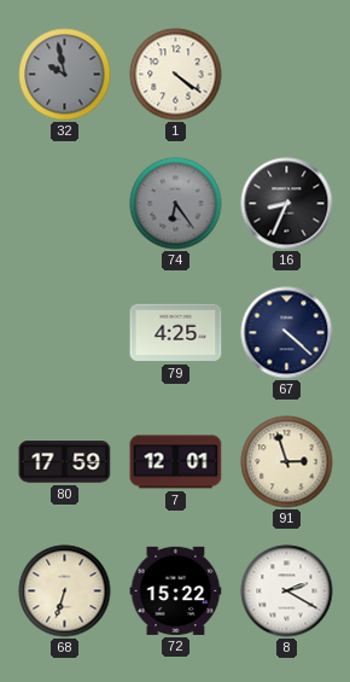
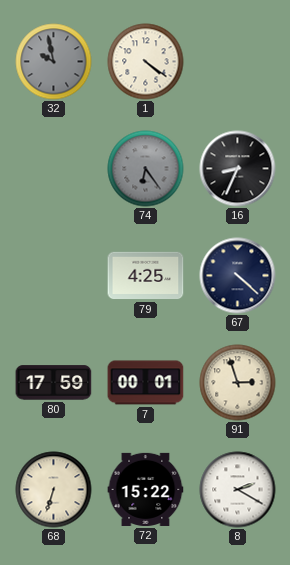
7: 12:01 -> 00:01 (146, 383)
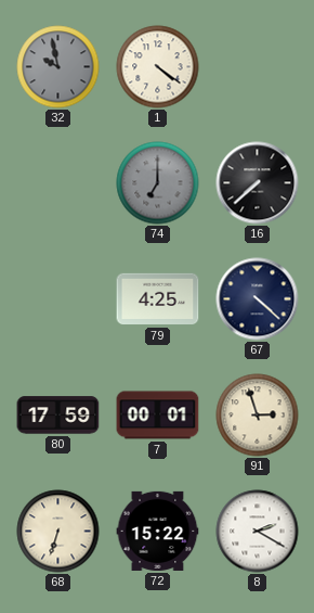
74: 6:24 -> 7:00 (158, 183)
16: 8:34 -> 7:38 (258, 183)
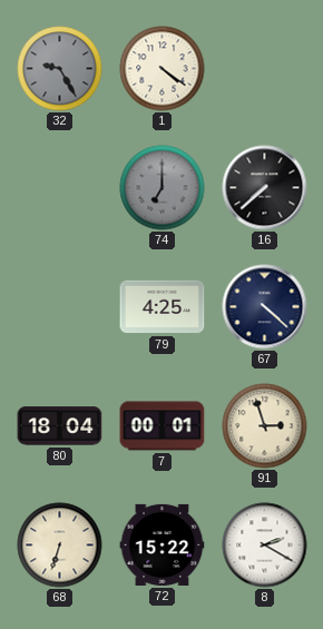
32: 9:58 -> 9:25 (60, 69)
80: 17:59 -> 18:04 (60, 426)
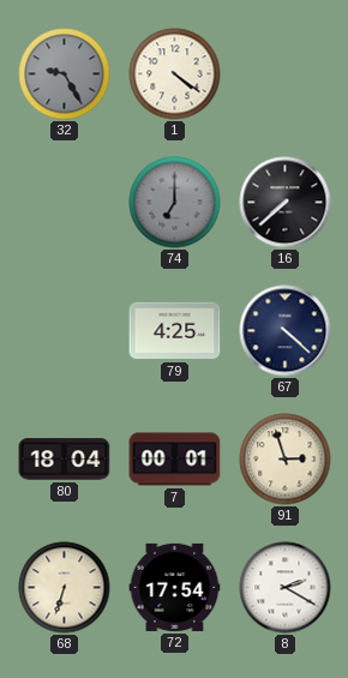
72: 15:22 -> 17:54 (175, 587)
